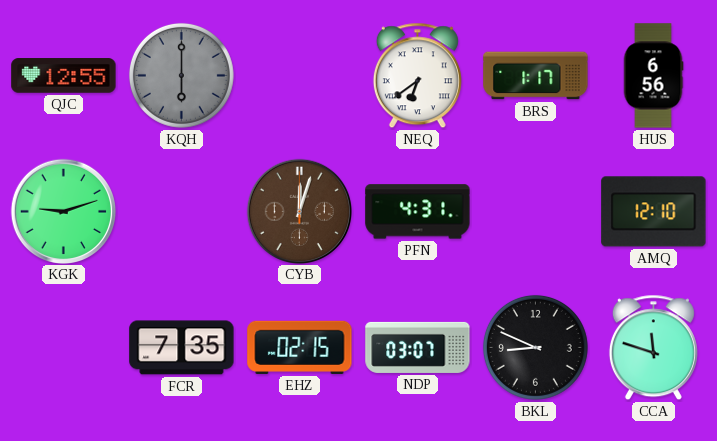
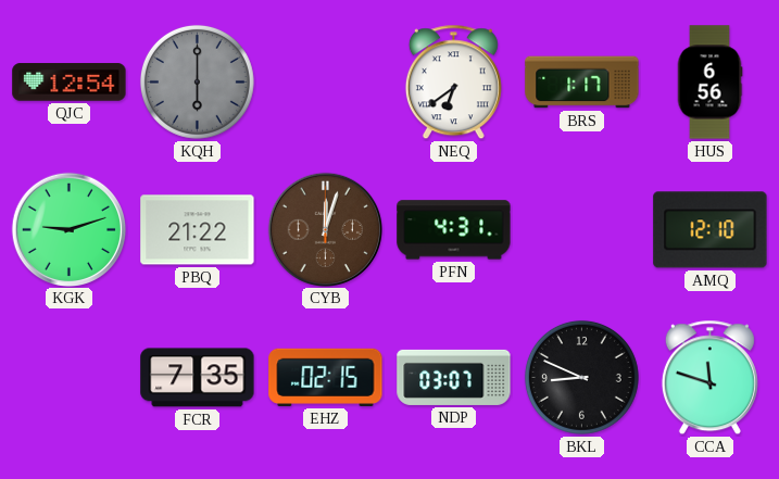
QJC: 12:55 -> 12:54 (70, 83)
PBQ: none -> 21:22 (198, 230)
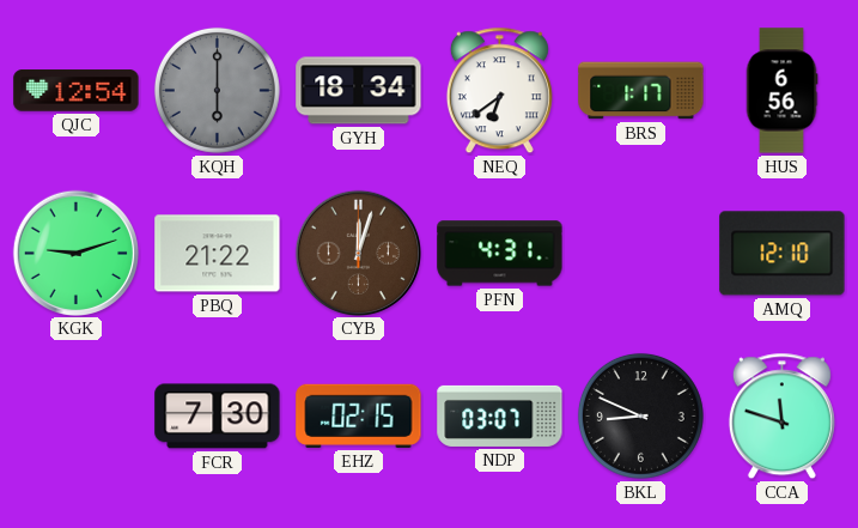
GYH: none -> 18:34 (359, 91)
FCR: 7:35 -> 7:30 (218, 417)
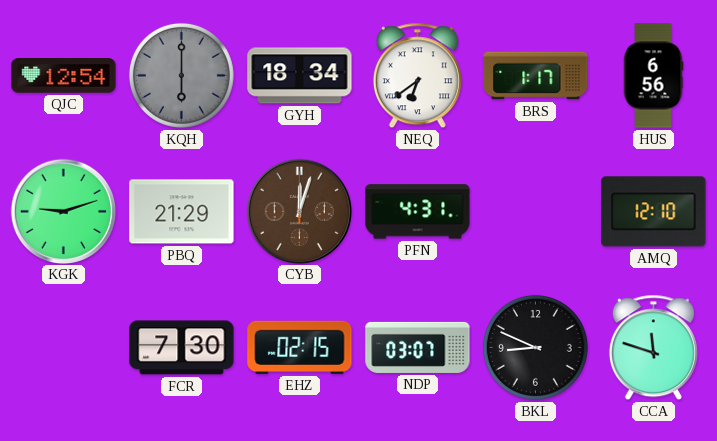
PBQ: 21:22 -> 21:29 (182, 212)
